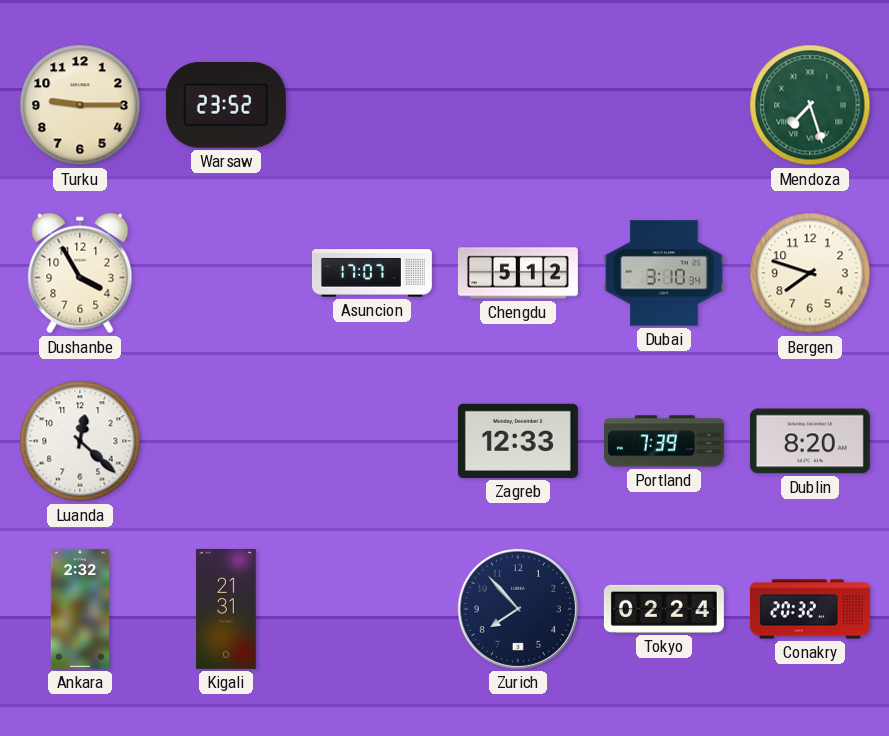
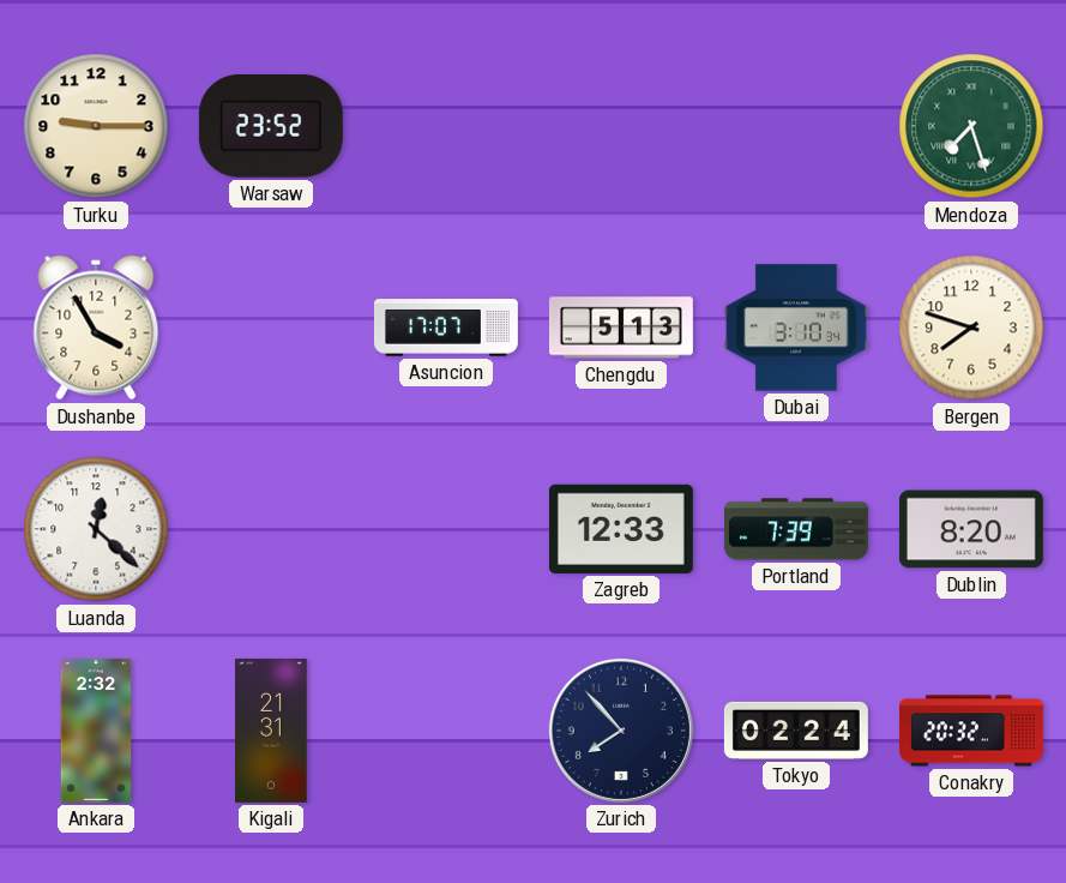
Chengdu: 5:12 -> 5:13 (621, 328)
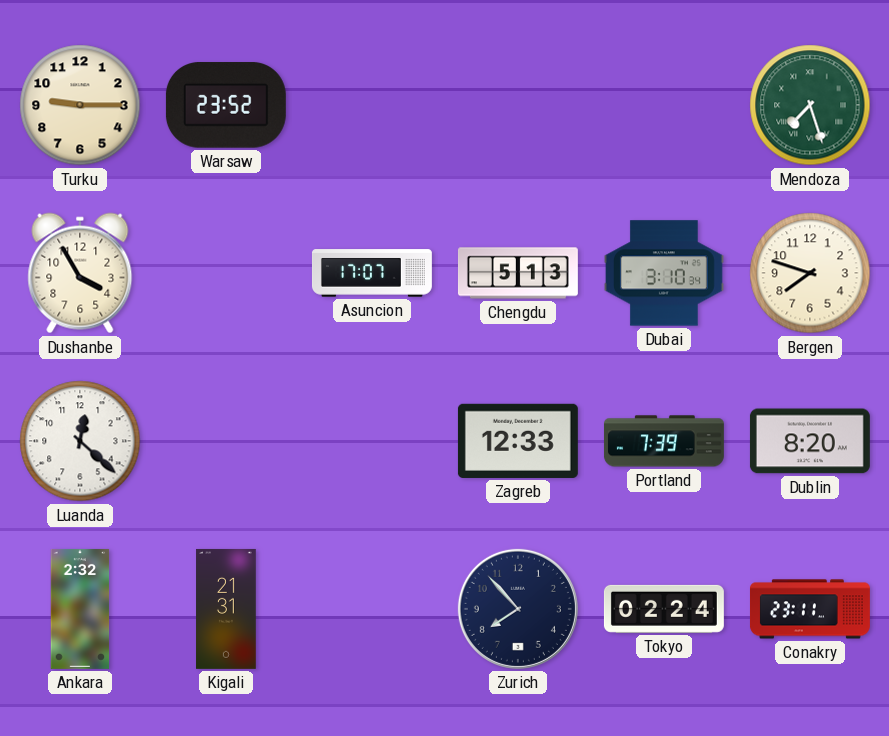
Conakry: 20:32 -> 23:11 (810, 609)
